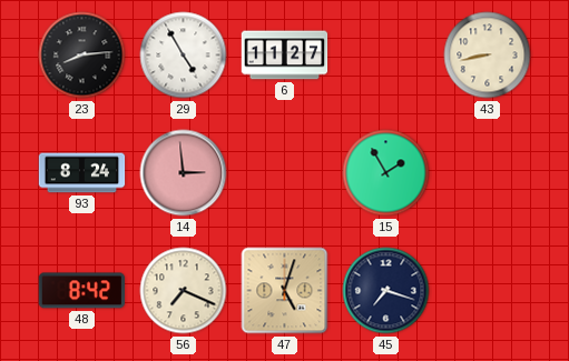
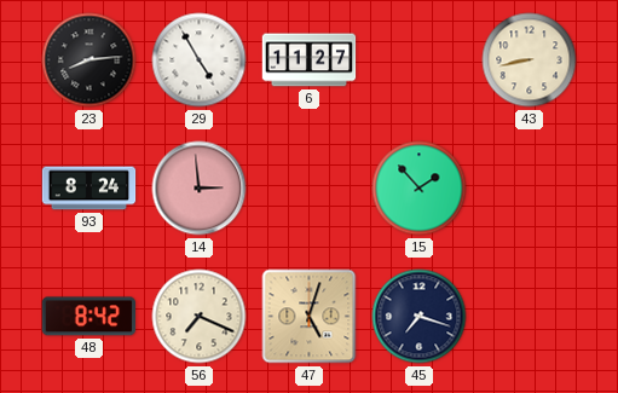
15: 1:55 -> 1:53 (420, 189)
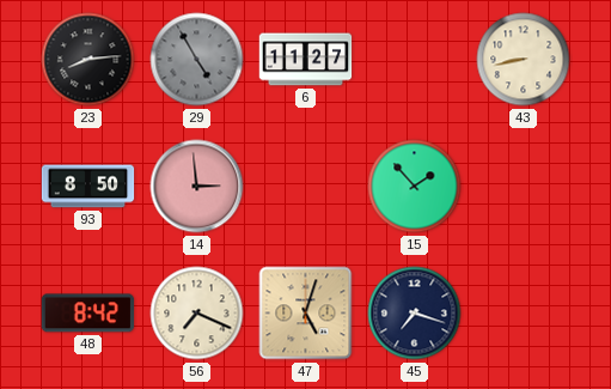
29 dial: white -> grey (197, 60)
93: 8:24 -> 8:50 (88, 187)
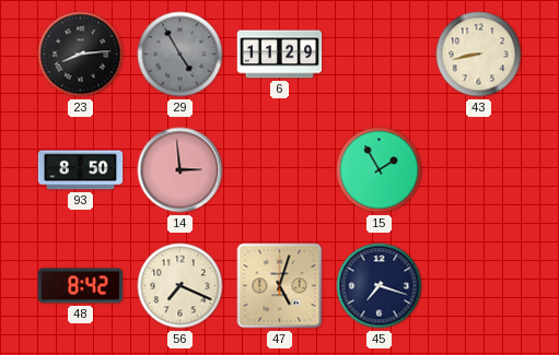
6: 11:27 -> 11:29 (280, 55)
15: 1:53 -> 1:55 (380, 170)
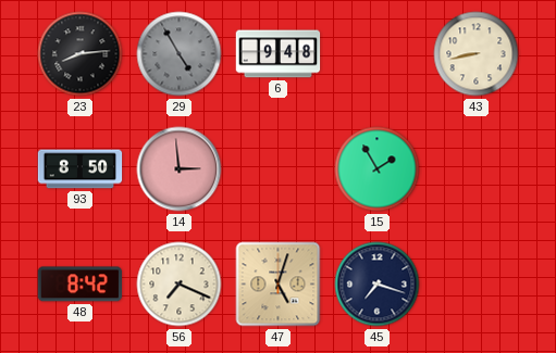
6: 11:29 -> 9:48 (279, 54)
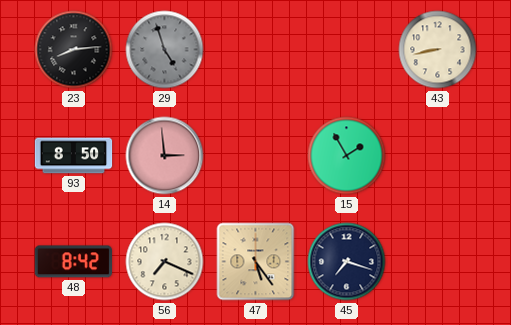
29: 4:55 -> 4:57 (165, 50)
6: 9:48 -> none (279, 54)
47: 5:03 -> 5:24 (256, 262)
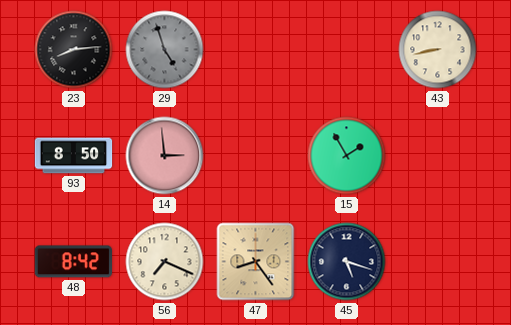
47: 5:24 -> 8:24 (256, 262)
45: 7:18 -> 5:18 (347, 262)
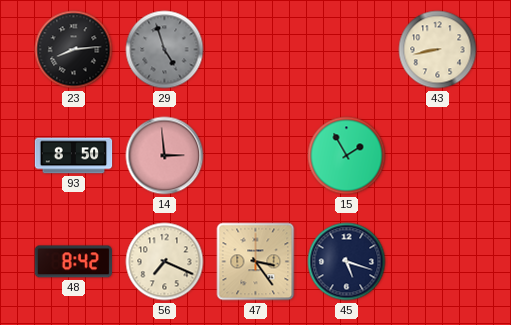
47: 8:24 -> 3:24 (256, 262)
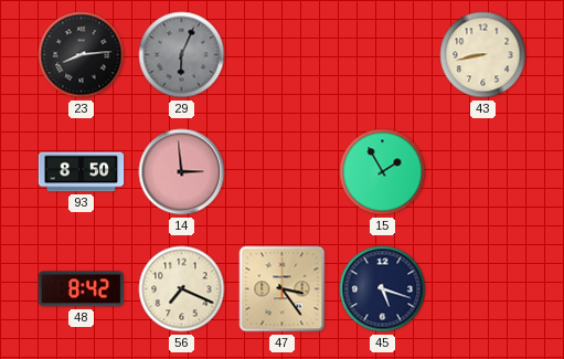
29: 4:57 -> 6:04 (182, 55)
